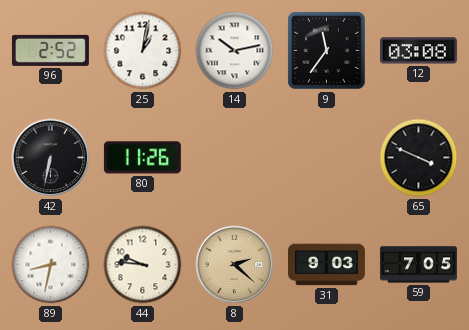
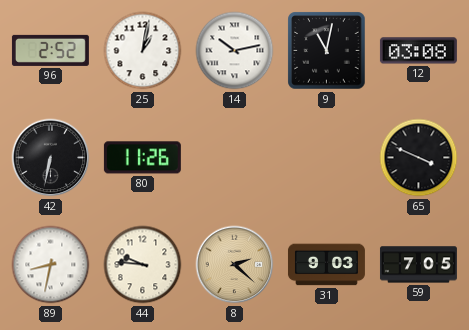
9: 11:36 -> 11:02 (327, 51)
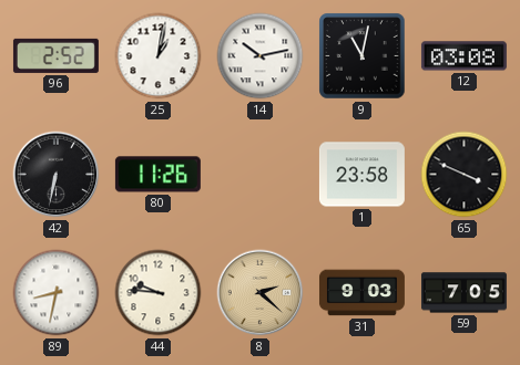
1: none -> 23:58 (361, 175)
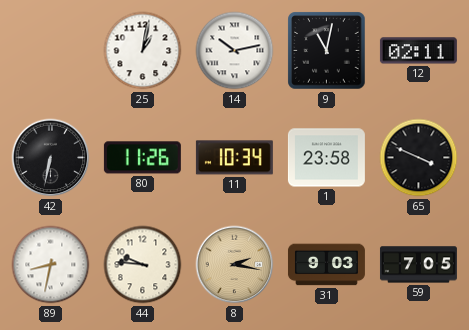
96: 2:52 -> none (55, 55)
12: 03:08 -> 02:11 (418, 51)
11: none -> 10:34 (234, 158)
8: 2:22 -> 2:17 (235, 265)
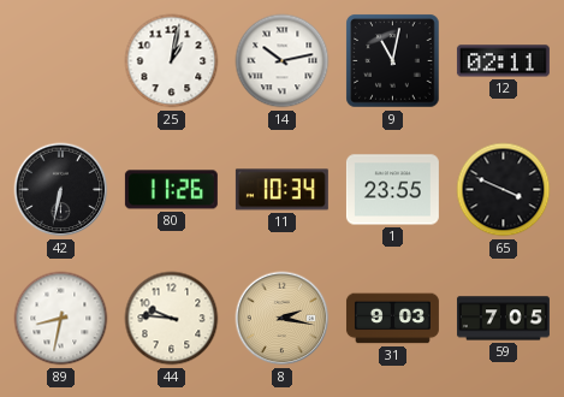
1: 23:58 -> 23:55 (392, 190)
